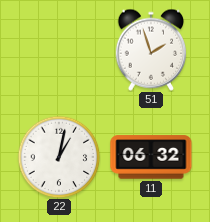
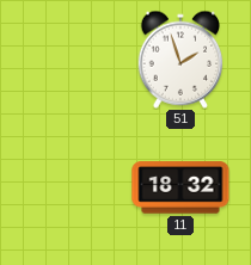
22: 1:02 -> none (59, 157)
11: 06:32 -> 18:32 (180, 187)
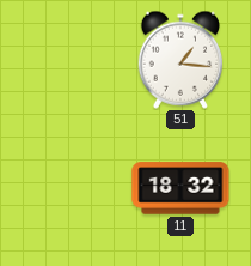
51: 1:57 -> 1:16 (180, 60)
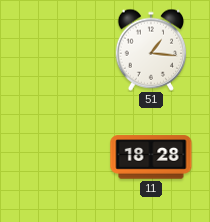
11: 18:32 -> 18:28 (151, 157)
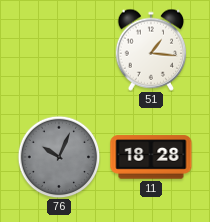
76: none -> 10:04 (59, 157)
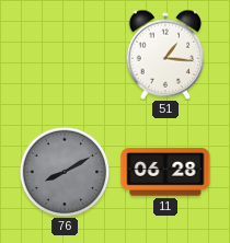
76: 10:04 -> 8:10 (65, 172)
11: 18:28 -> 06:28 (165, 172)
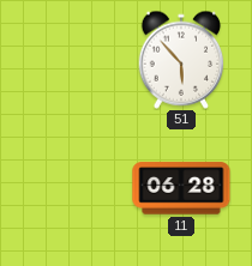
51: 1:16 -> 5:53 (181, 60)
76: 8:10 -> none (65, 172)
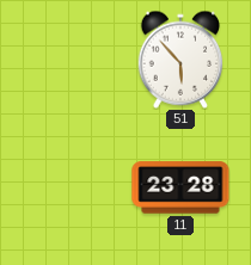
11: 06:28 -> 23:28 (180, 187)
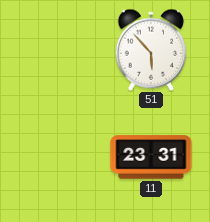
11: 23:28 -> 23:31 (151, 157)
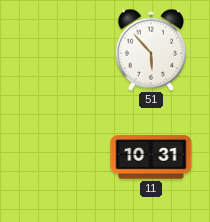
11: 23:31 -> 10:31 (151, 157)
